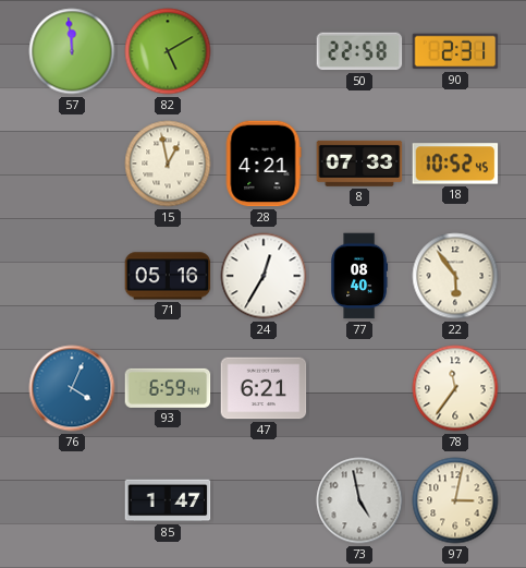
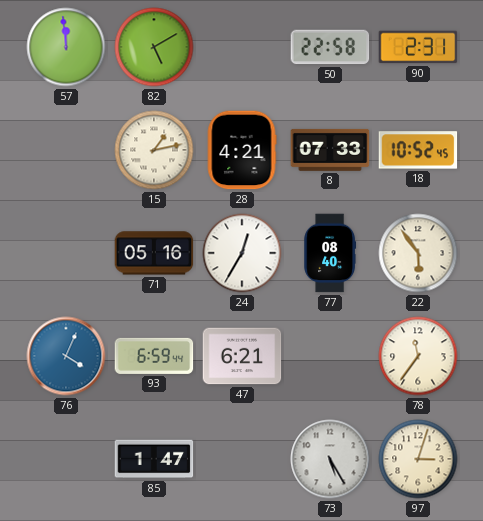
15: 12:58 -> 1:13 (154, 150)
73: 4:58 -> 5:25 (330, 459)
97: 3:02 -> 3:03 (418, 459)
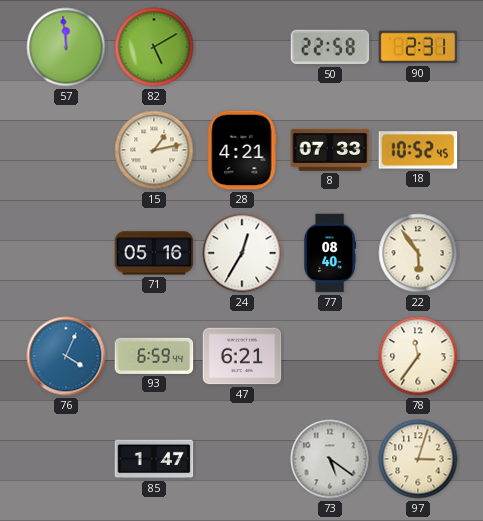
73: 5:25 -> 5:21 (330, 459)
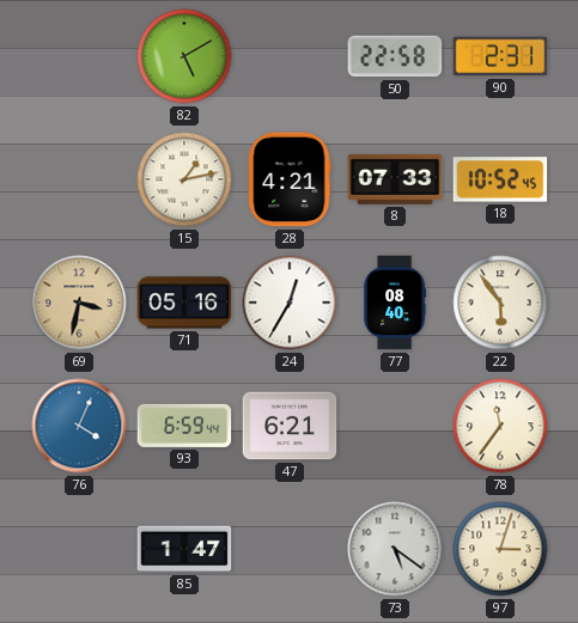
57: 11:59 -> none (66, 47)
69: none -> 3:32 (79, 303)
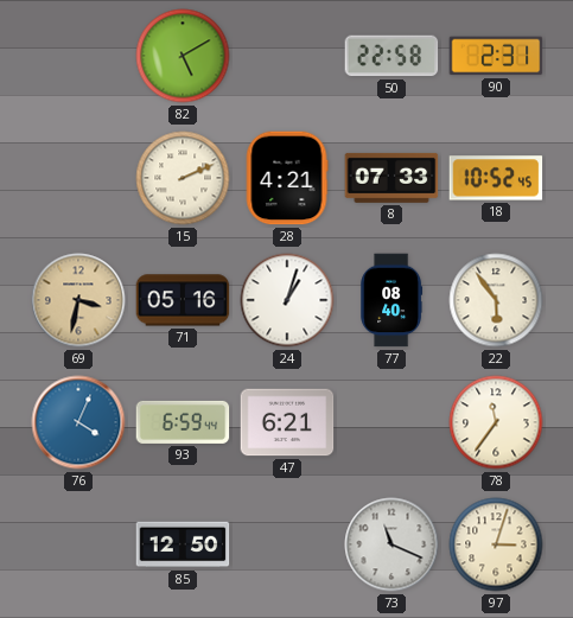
15: 1:13 -> 2:11 (183, 178)
24: 12:35 -> 1:03 (287, 300)
85: 1:47 -> 12:50 (183, 544)
73: 5:21 -> 11:19 (391, 544)
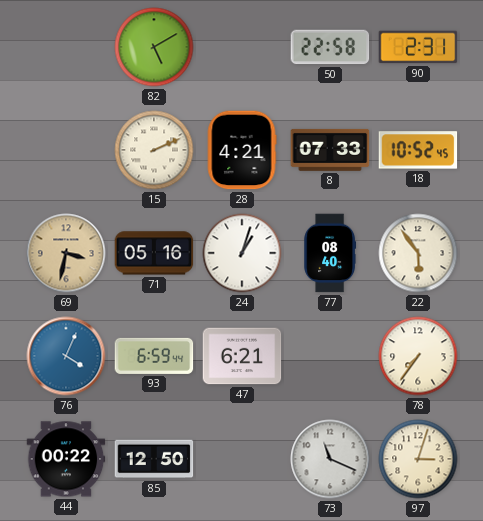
78: 11:36 -> 7:36 (418, 356)
44: none -> 00:22 (66, 459)
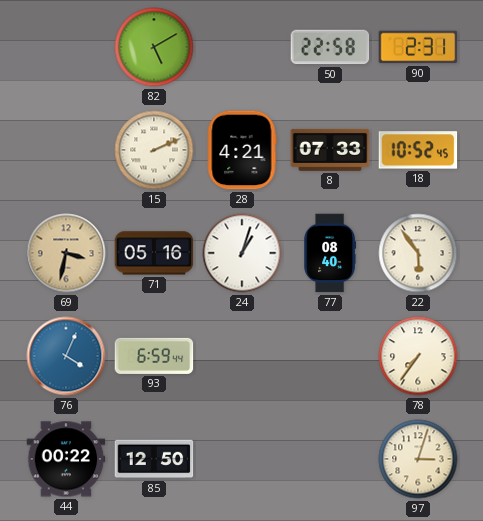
47: 6:21 -> none (242, 356)
73: 11:19 -> none (330, 459)
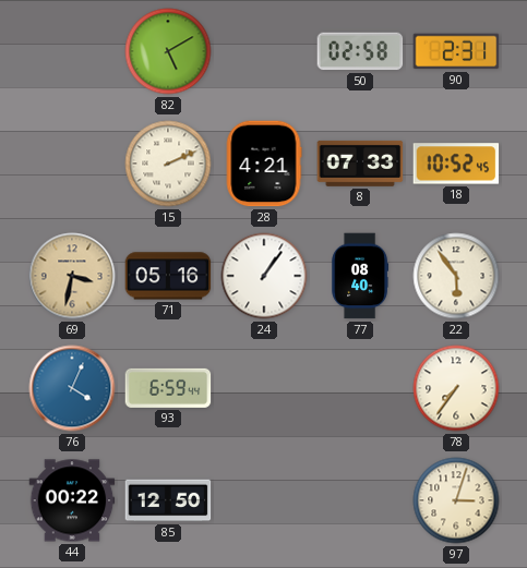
50: 22:58 -> 02:58 (360, 51)
24: 1:03 -> 1:06 (264, 276)
